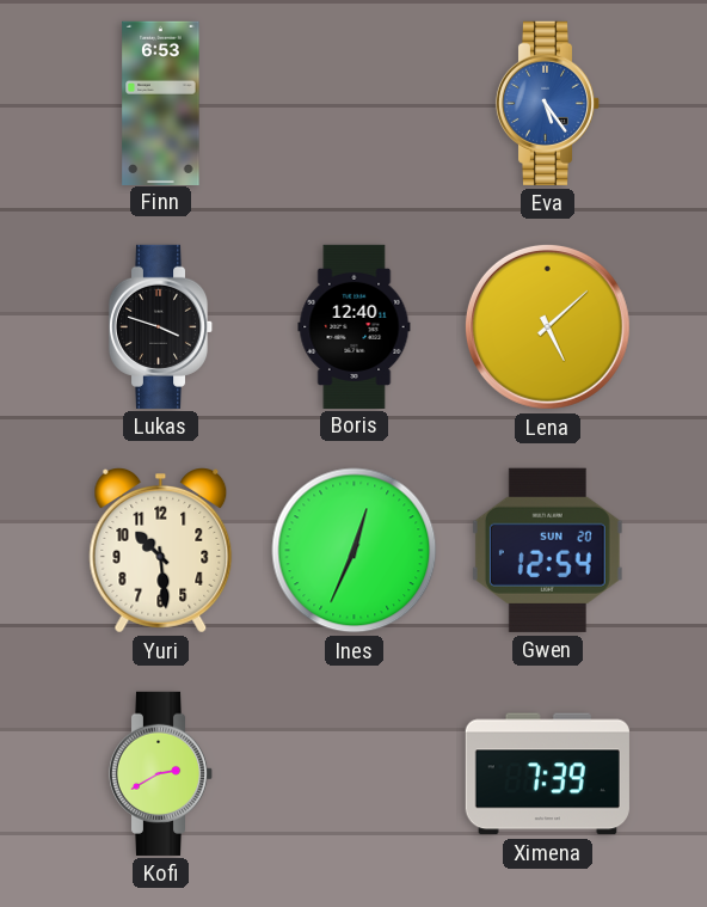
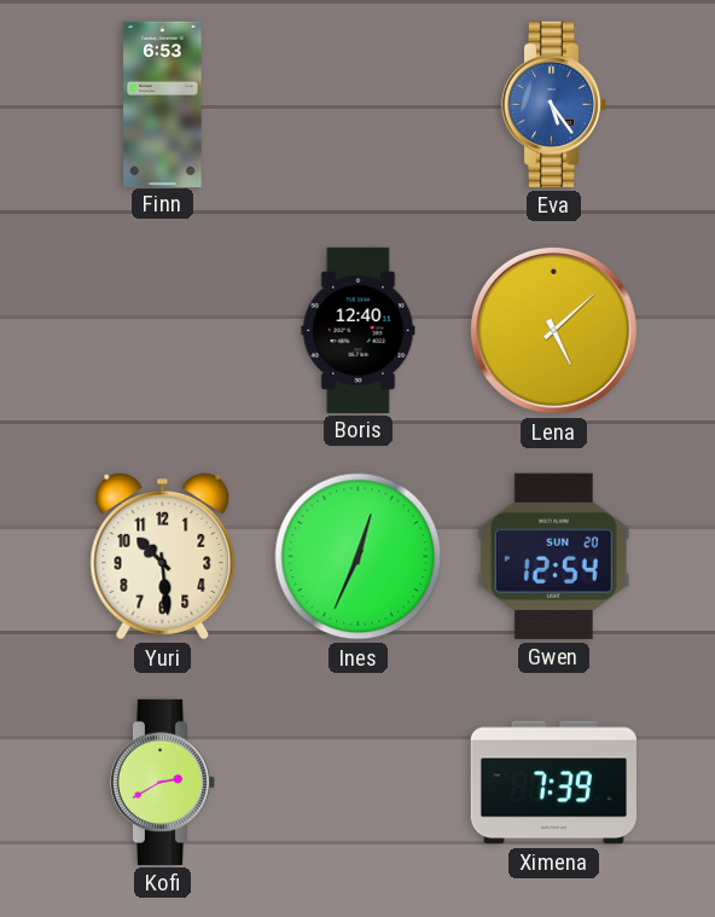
Lukas: 3:48 -> none (161, 326)
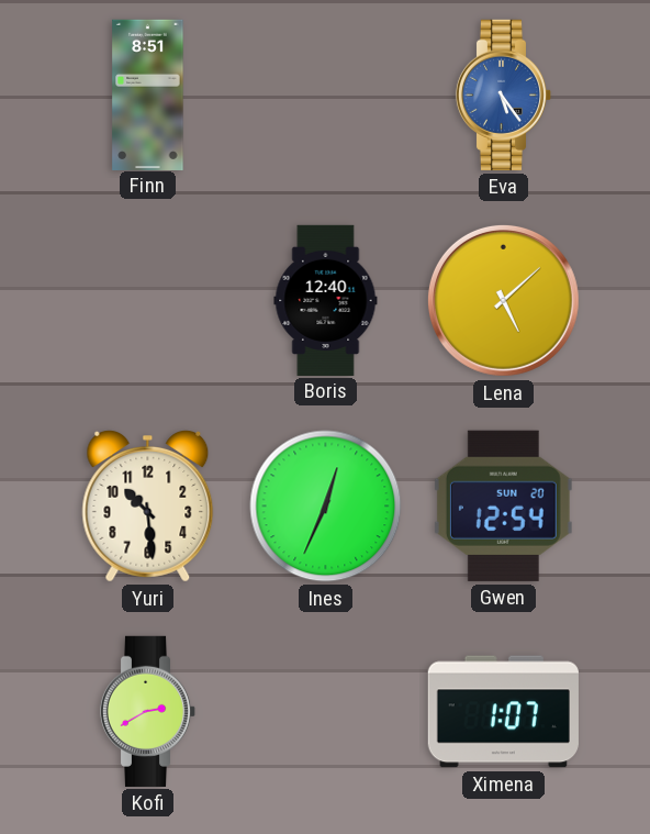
Finn: 6:53 -> 8:51 (148, 94)
Ximena: 7:39 -> 1:07 (503, 712)
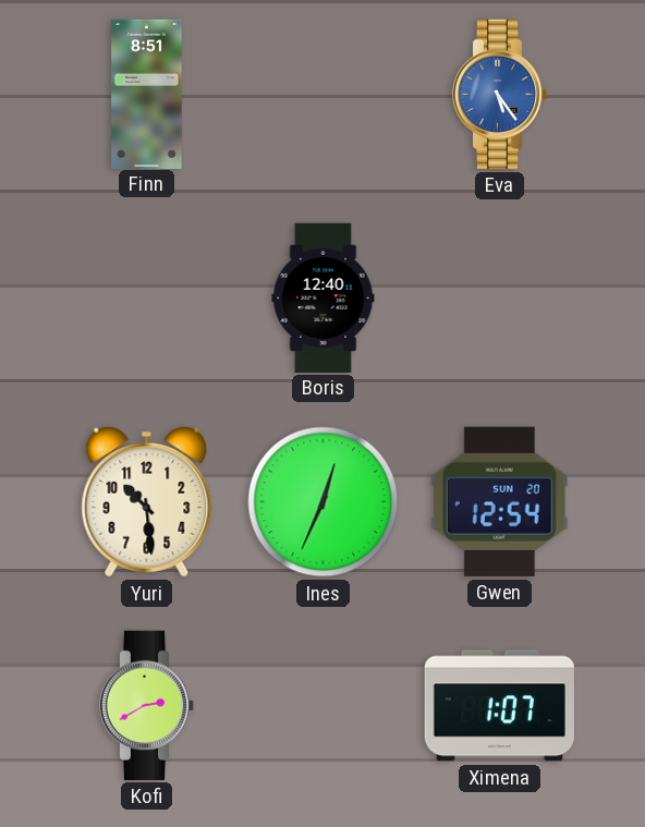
Lena: 5:08 -> none (503, 300)
